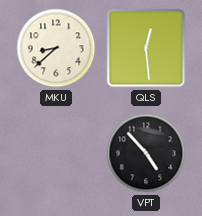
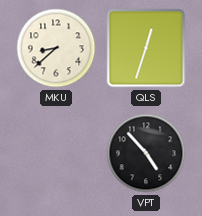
QLS: 12:29 -> 12:33 (146, 48)
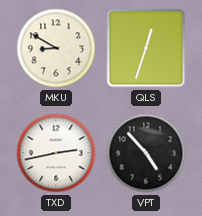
MKU: 8:38 -> 8:50 (56, 48)
TXD: none -> 2:43 (56, 153)
